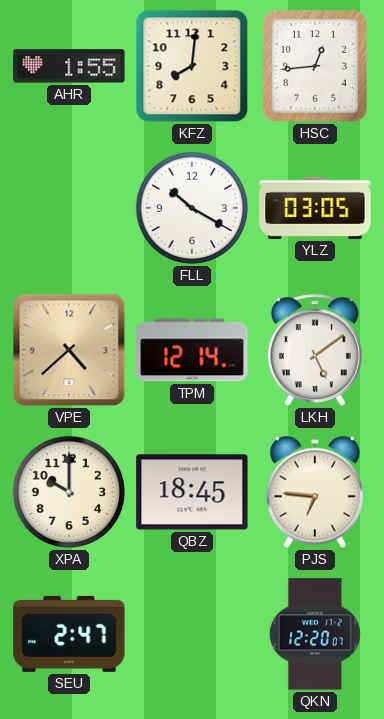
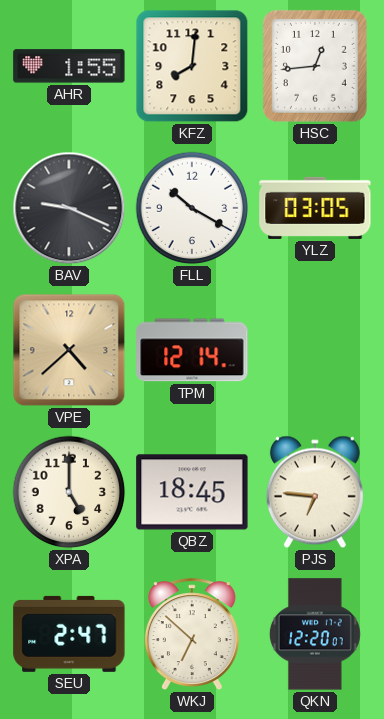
BAV: none -> 9:19 (69, 208)
LKH: 5:09 -> none (315, 351)
XPA: 10:00 -> 5:00 (69, 492)
WKJ: none -> 6:52 (192, 635)
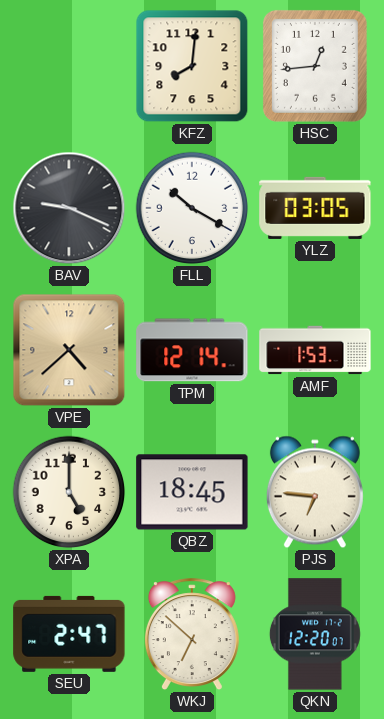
AHR: 1:55 -> none (69, 66)
AMF: none -> 1:53 (315, 350)
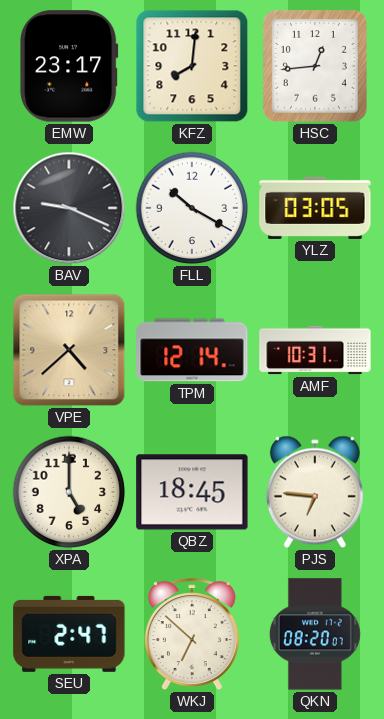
EMW: none -> 23:17 (69, 66)
AMF: 1:53 -> 10:31 (315, 350)
QKN: 12:20 -> 08:20 (315, 634)
